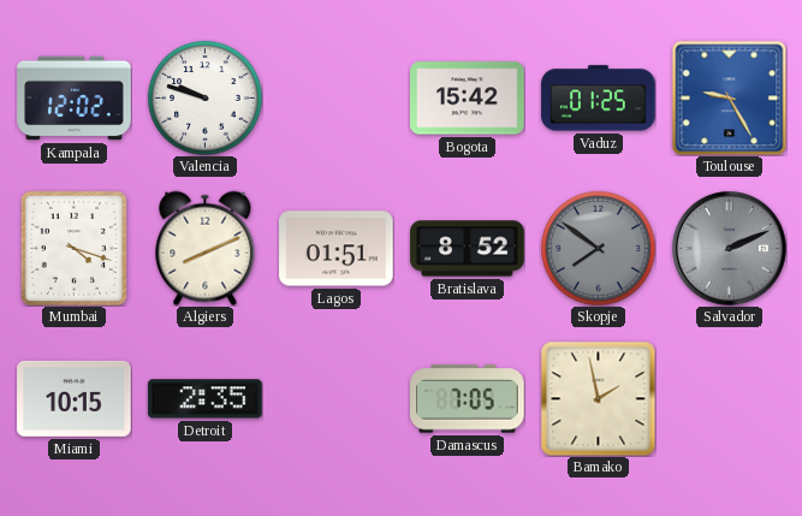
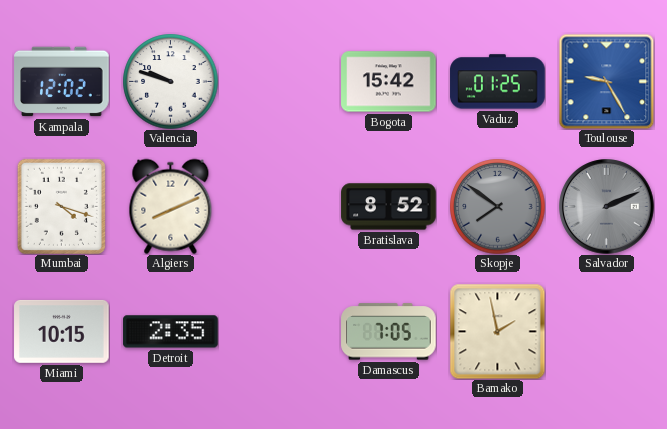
Lagos: 01:51 -> none (337, 249)
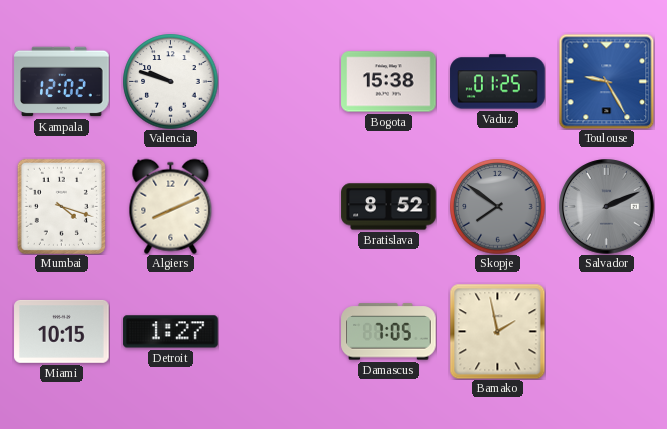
Bogota: 15:42 -> 15:38 (389, 82)
Detroit: 2:35 -> 1:27 (171, 332)
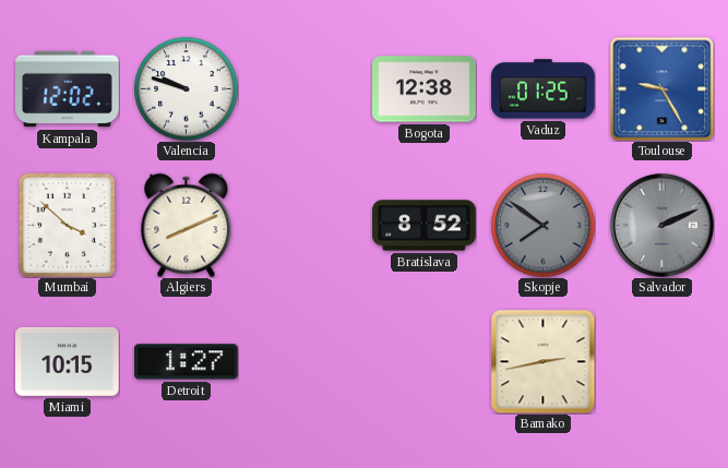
Bogota: 15:38 -> 12:38 (425, 89)
Mumbai: 4:18 -> 3:52 (67, 225)
Damascus: 7:05 -> none (389, 332)
Bamako: 1:58 -> 2:43 (542, 361)
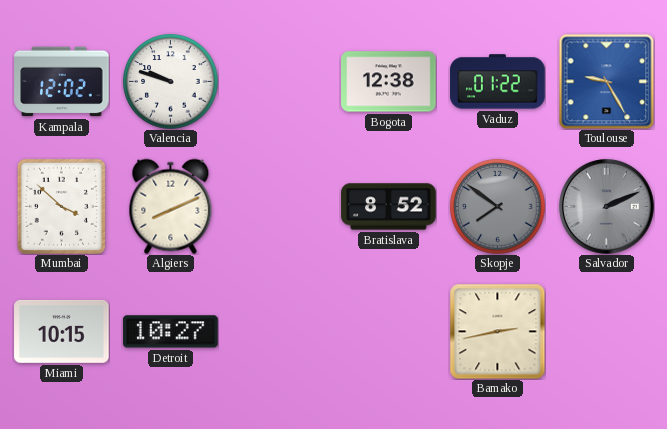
Vaduz: 01:25 -> 01:22 (498, 82)
Detroit: 1:27 -> 10:27 (171, 332)
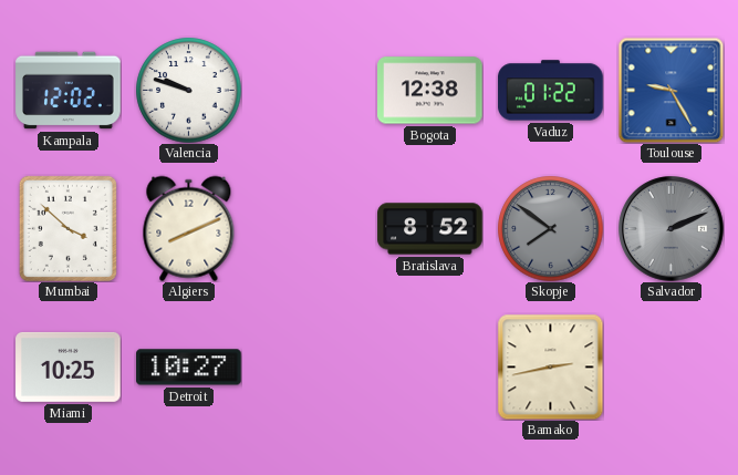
Miami: 10:15 -> 10:25 (69, 366)
